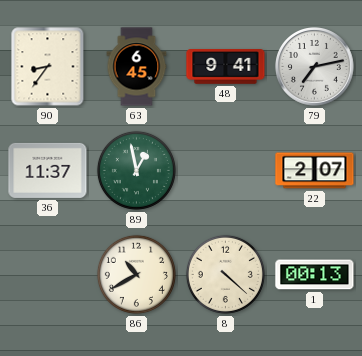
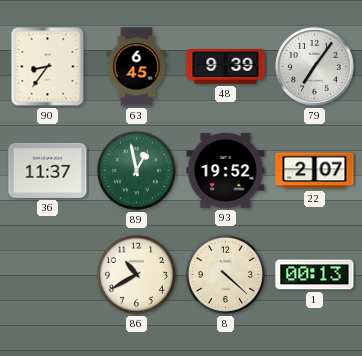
48: 9:41 -> 9:39 (226, 67)
79: 7:13 -> 7:06 (315, 67)
93: none -> 19:52 (226, 170)
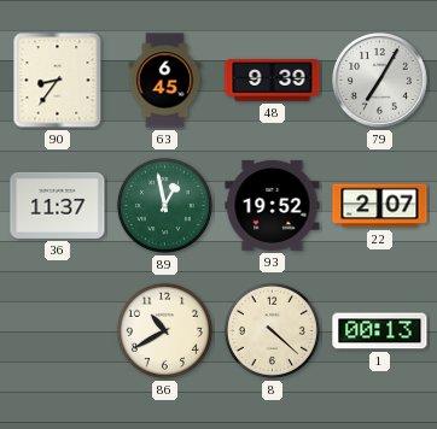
79: 7:06 -> 7:05 (380, 81)
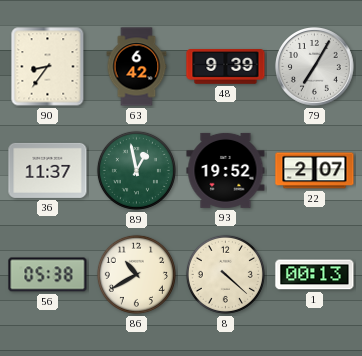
63: 6:45 -> 6:42 (137, 67)
56: none -> 05:38 (48, 275)
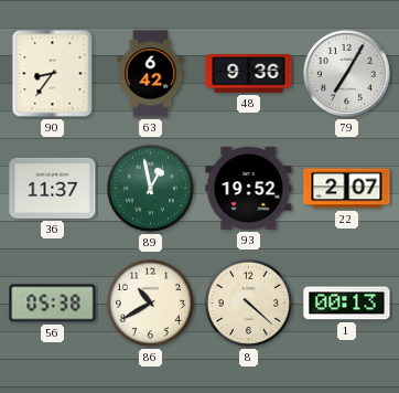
48: 9:39 -> 9:36 (249, 74)
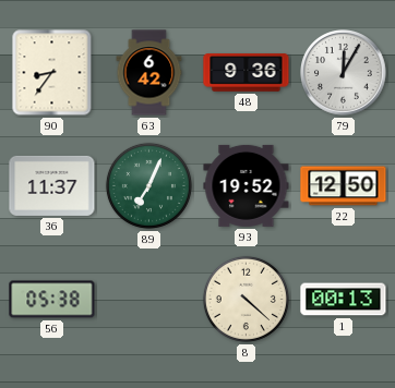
79: 7:05 -> 12:05 (344, 73)
89: 12:58 -> 7:04 (148, 185)
22: 2:07 -> 12:50 (344, 186)
86: 10:40 -> none (150, 302)
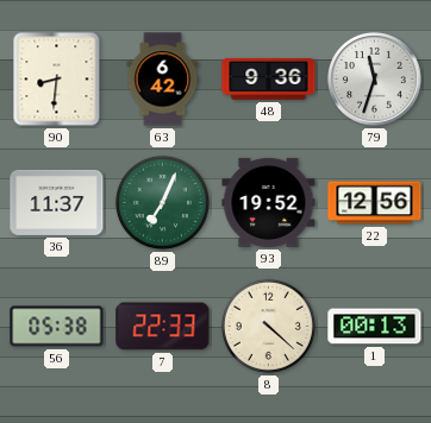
90: 8:36 -> 8:31 (57, 80)
79: 12:05 -> 11:33 (375, 80)
22: 12:50 -> 12:56 (375, 203)
7: none -> 22:33 (163, 327)
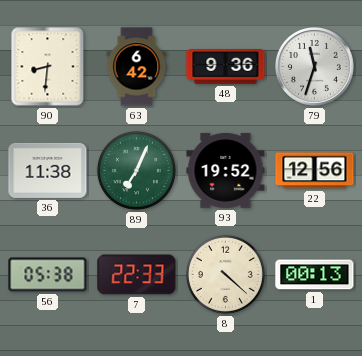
36: 11:37 -> 11:38 (48, 170)
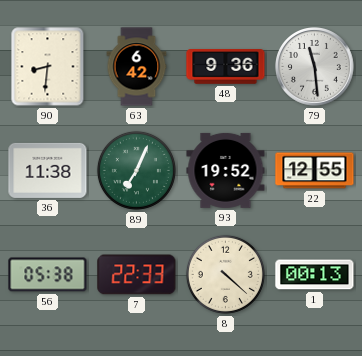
79: 11:33 -> 11:29 (315, 67)
22: 12:56 -> 12:55 (315, 171)
